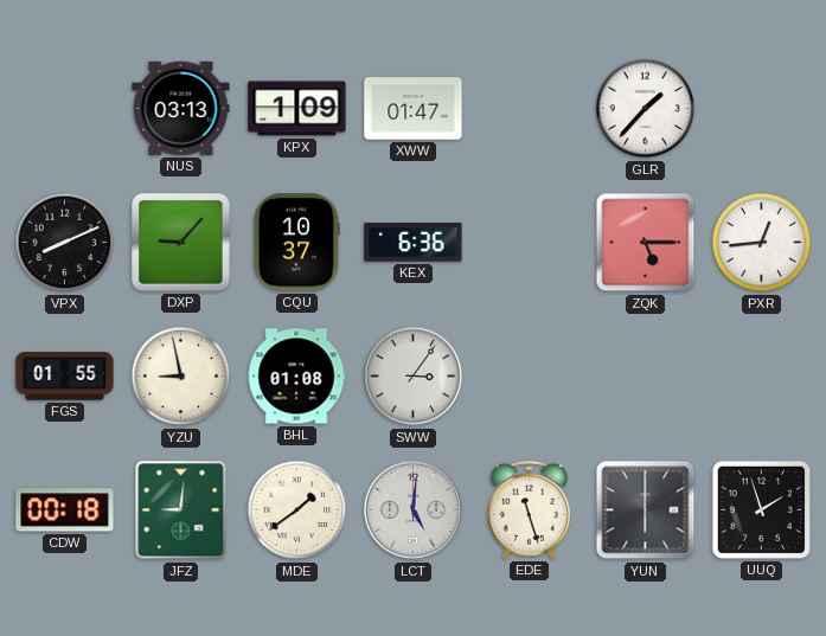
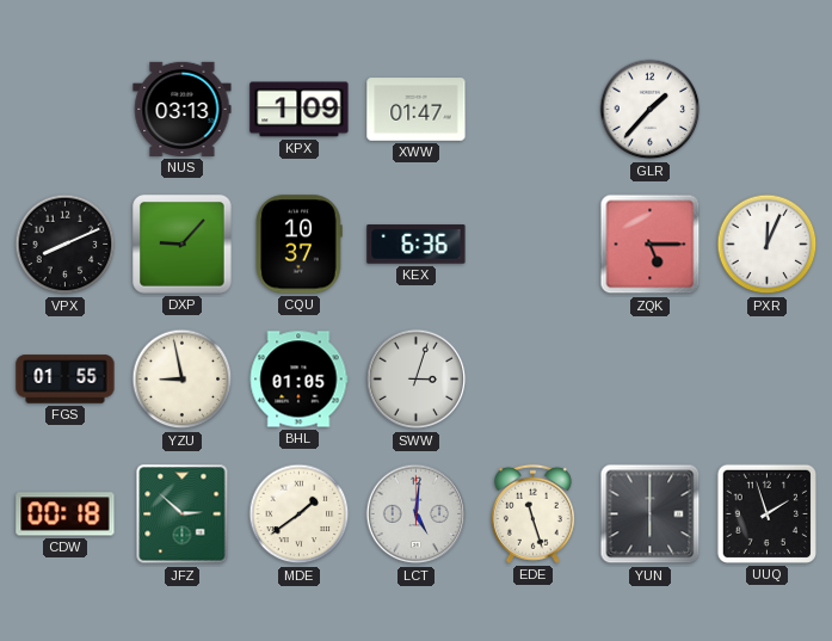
PXR: 12:44 -> 12:04 (768, 245)
BHL: 01:08 -> 01:05 (298, 380)
SWW: 3:06 -> 3:03 (417, 380)
JFZ: 9:01 -> 2:52 (183, 514)
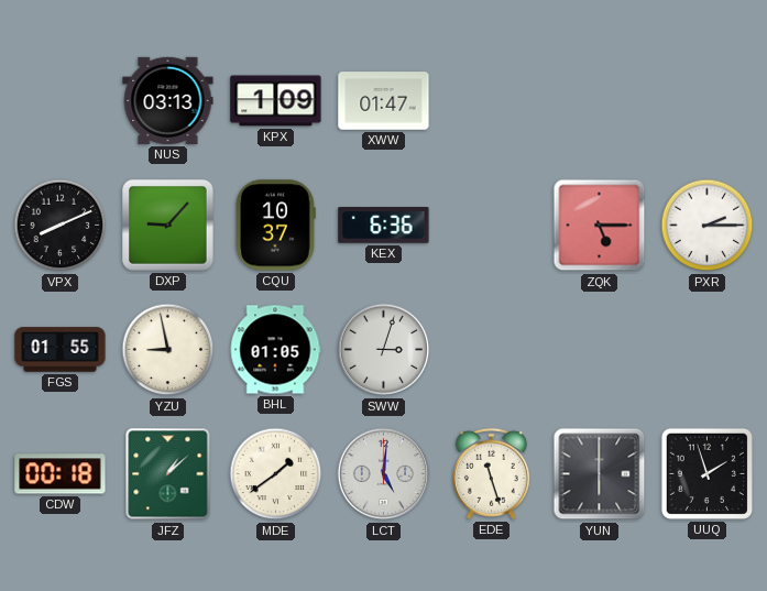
GLR: 1:37 -> none (651, 110)
PXR: 12:04 -> 2:15 (708, 226)
JFZ: 2:52 -> 1:08 (168, 474)
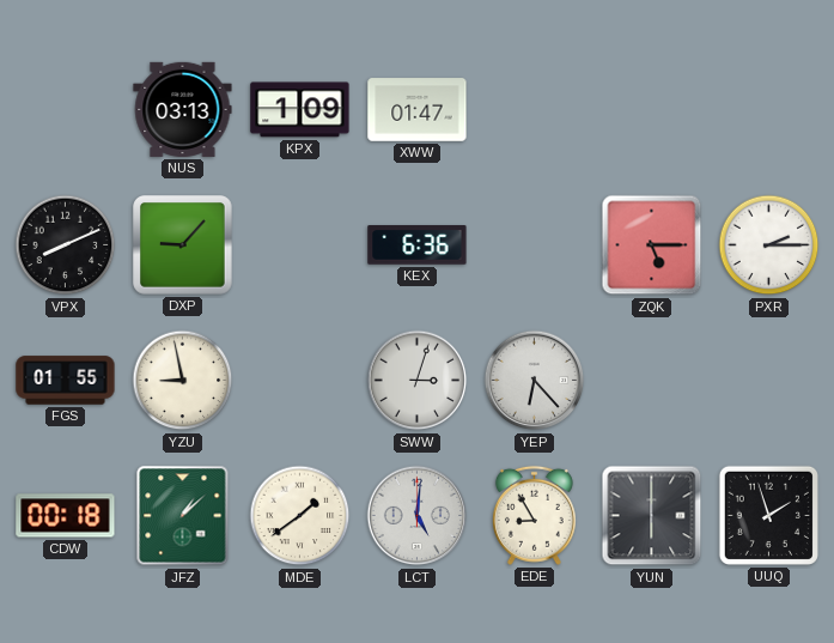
CQU: 10:37 -> none (276, 226)
BHL: 01:05 -> none (275, 350)
YEP: none -> 6:23 (535, 381)
EDE: 11:27 -> 8:55 (534, 515)
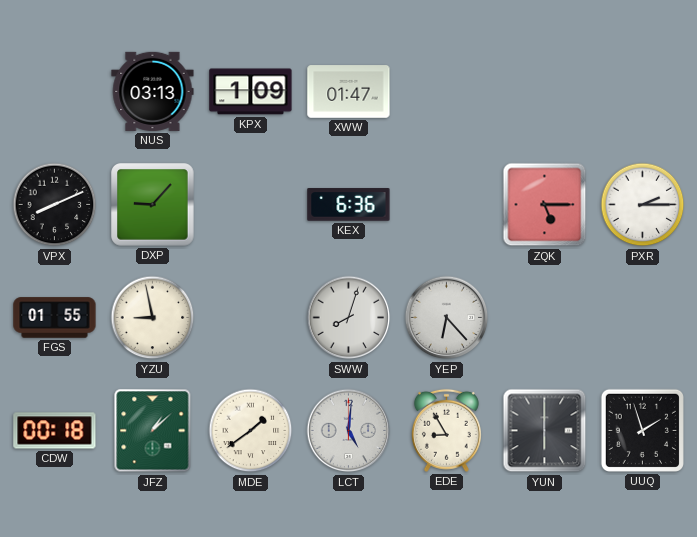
SWW: 3:03 -> 8:03 (349, 318)
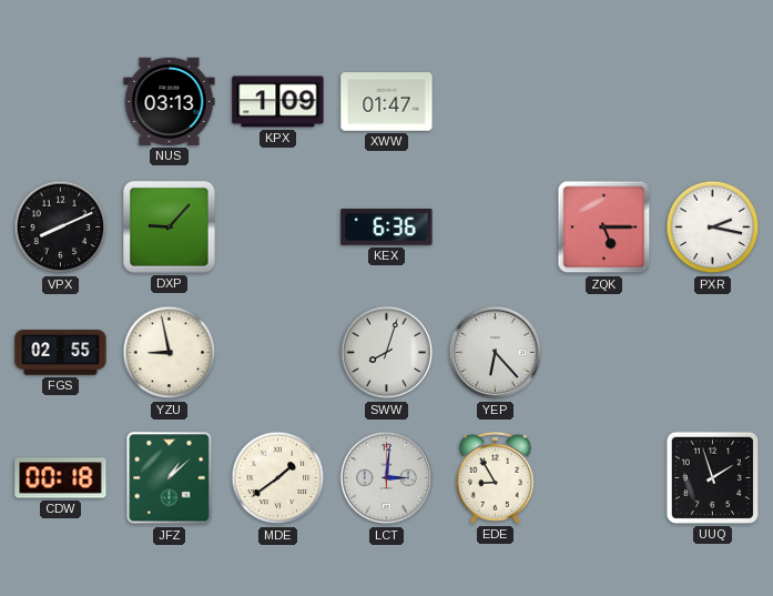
PXR: 2:15 -> 2:17 (713, 228)
FGS: 01:55 -> 02:55 (61, 353)
LCT: 5:01 -> 3:01 (387, 478)
YUN: 6:00 -> none (545, 431)
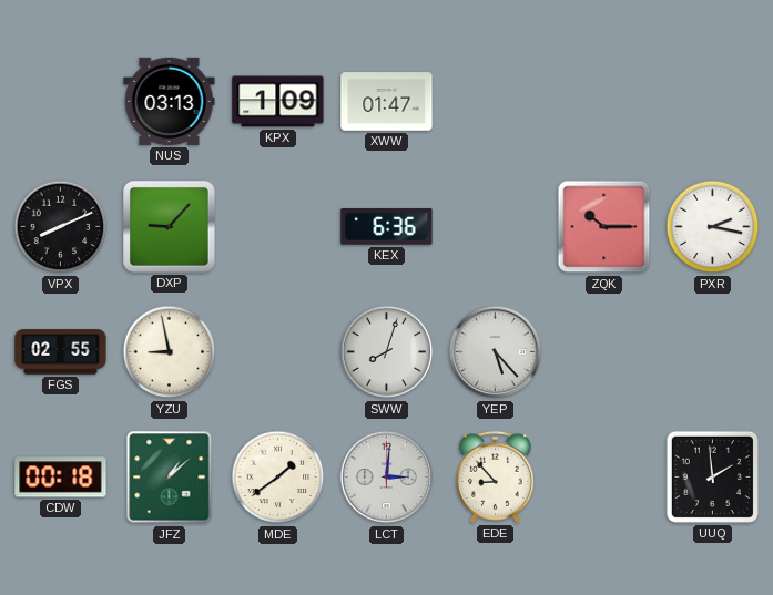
ZQK: 5:15 -> 10:15 (604, 227)
YEP: 6:23 -> 5:23 (496, 352)
EDE: 8:55 -> 8:53 (495, 476)
UUQ: 1:57 -> 1:59 (712, 476)
